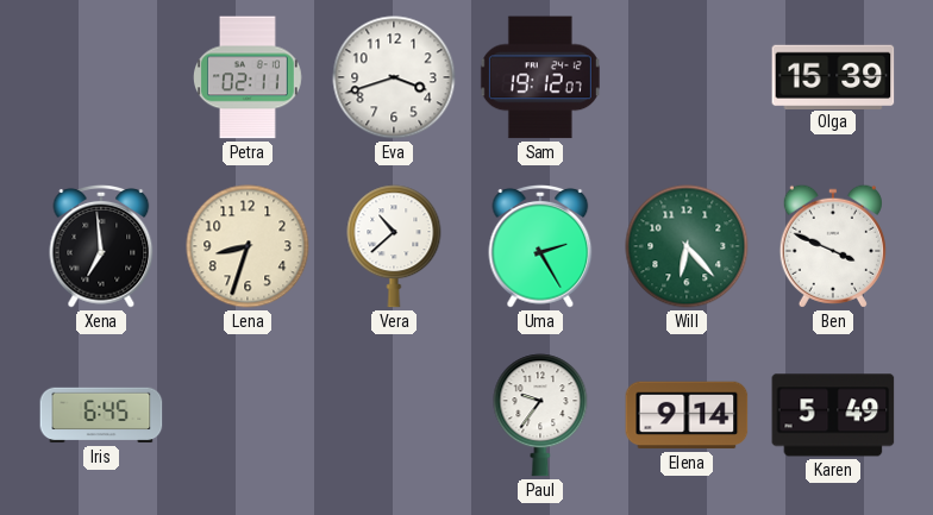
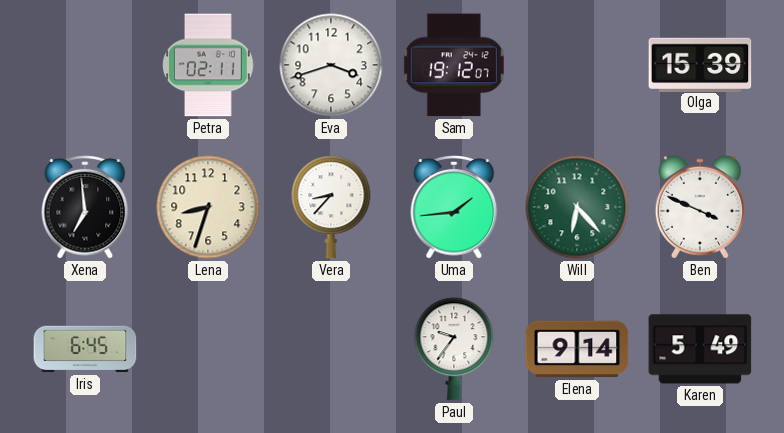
Vera: 10:38 -> 8:37 (331, 207)
Uma: 2:25 -> 1:44 (454, 208)
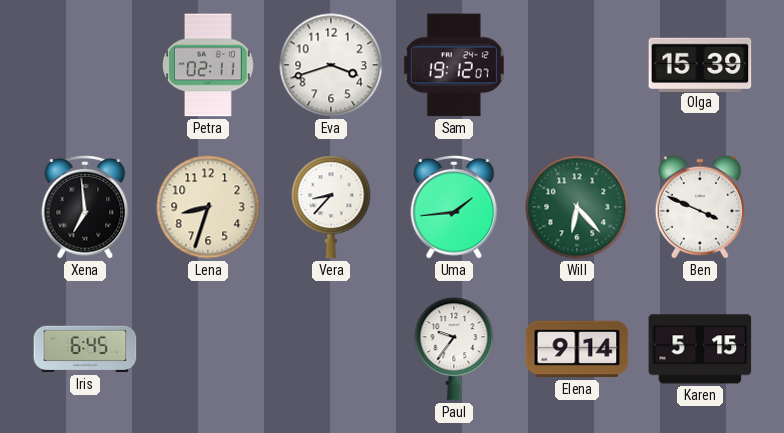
Karen: 5:49 -> 5:15 (700, 349)
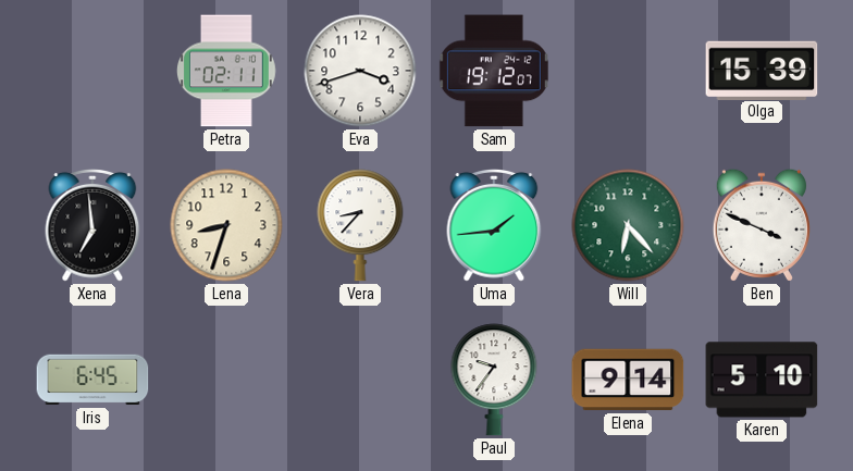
Karen: 5:15 -> 5:10 (762, 380)
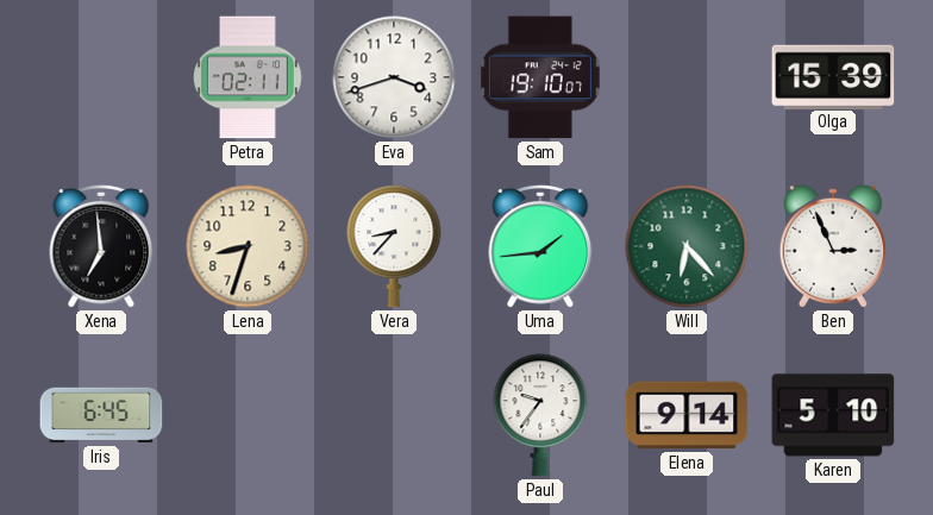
Sam: 19:12 -> 19:10 (540, 77)
Ben: 3:49 -> 2:56 (833, 246)
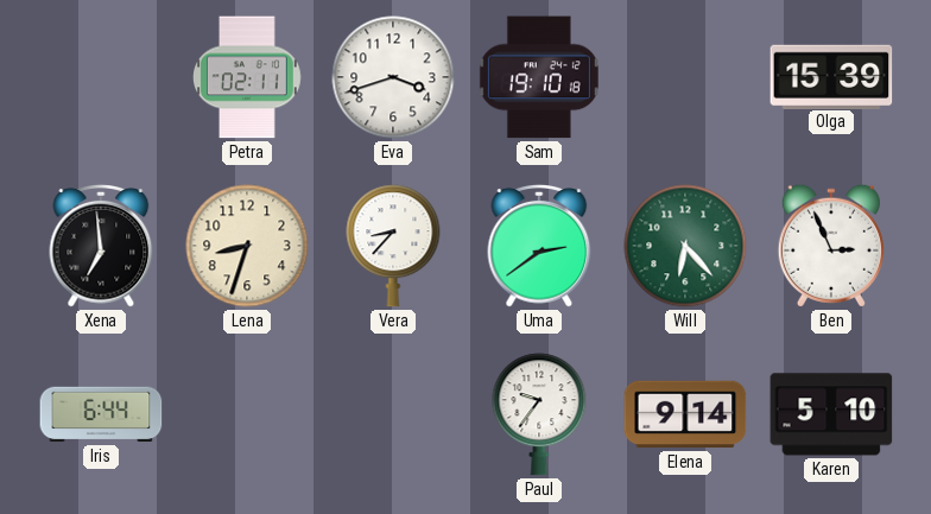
Sam: 19:10:07 -> 19:10:18 (539, 77)
Uma: 1:44 -> 2:39 (539, 247)
Iris: 6:45 -> 6:44 (101, 414)
